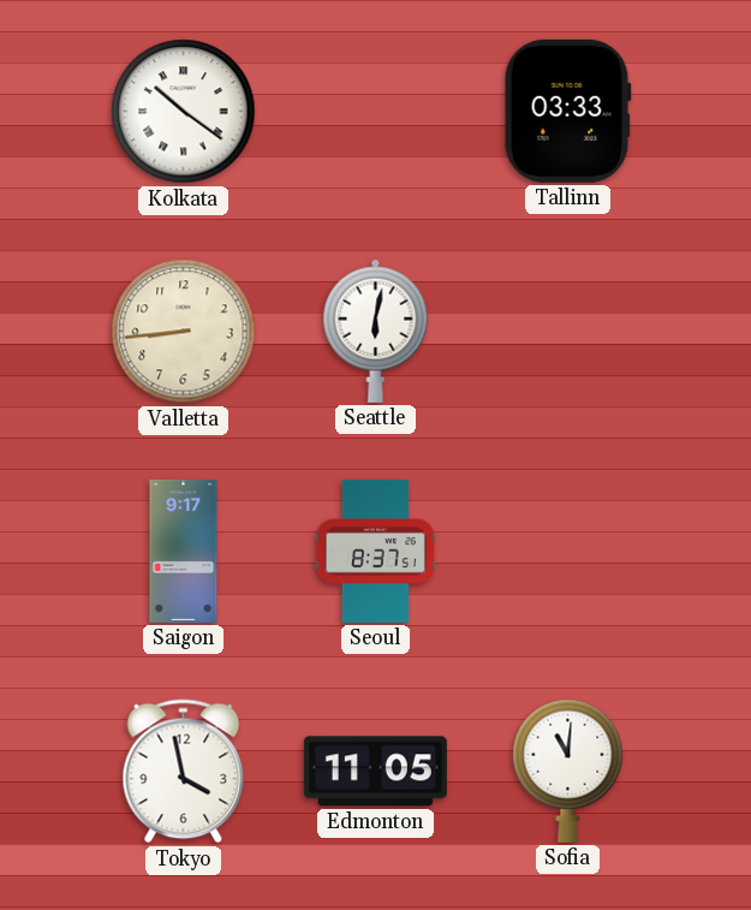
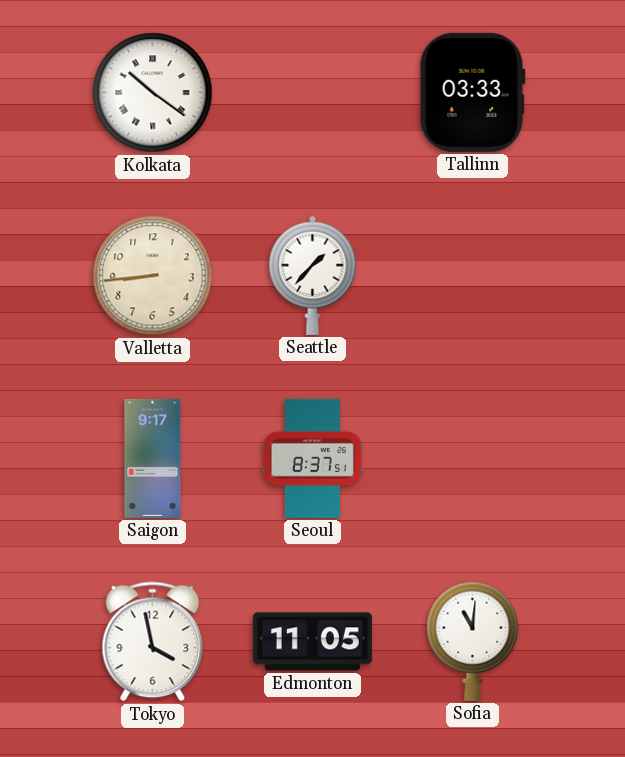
Seattle: 6:02 -> 1:37 (313, 275)
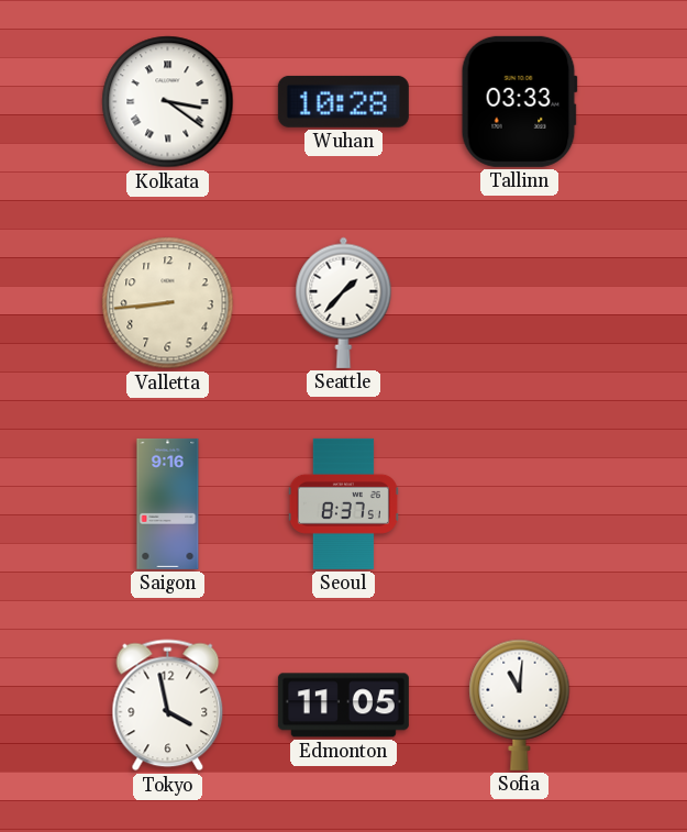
Kolkata: 10:21 -> 3:21 (168, 102)
Wuhan: none -> 10:28 (343, 101)
Saigon: 9:17 -> 9:16 (168, 503)
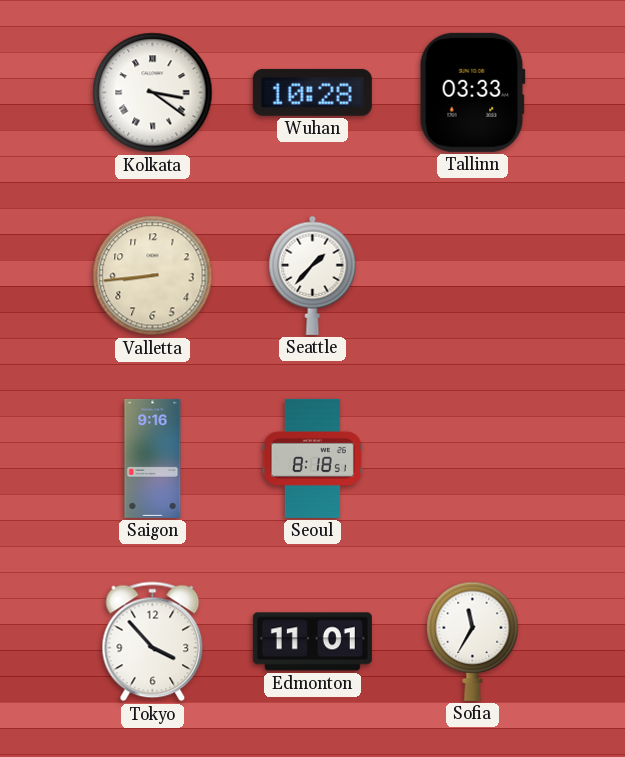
Seoul: 8:37 -> 8:18 (312, 458)
Tokyo: 3:58 -> 3:53 (153, 642)
Edmonton: 11:05 -> 11:01 (312, 642)
Sofia: 11:01 -> 11:35 (473, 641)
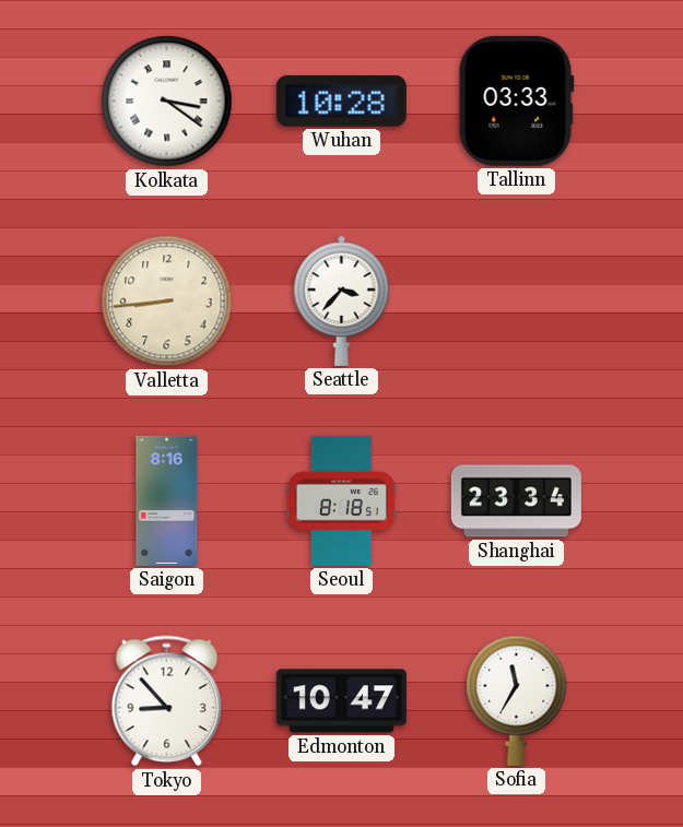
Seattle: 1:37 -> 3:37 (342, 300)
Saigon: 9:16 -> 8:16 (167, 500)
Shanghai: none -> 23:34 (516, 501)
Tokyo: 3:53 -> 8:53 (167, 701)
Edmonton: 11:01 -> 10:47 (341, 701)
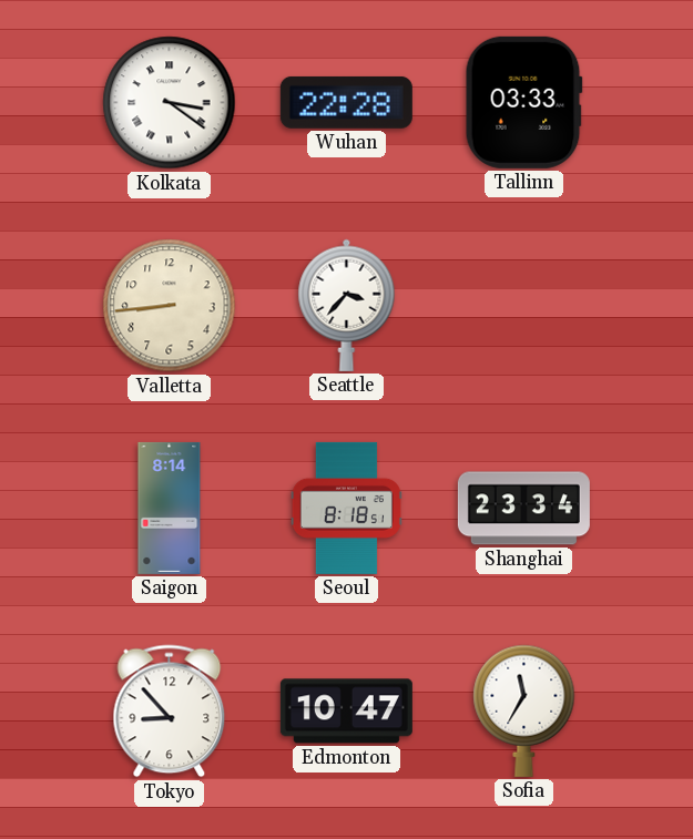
Wuhan: 10:28 -> 22:28 (346, 102)
Saigon: 8:16 -> 8:14 (170, 508)
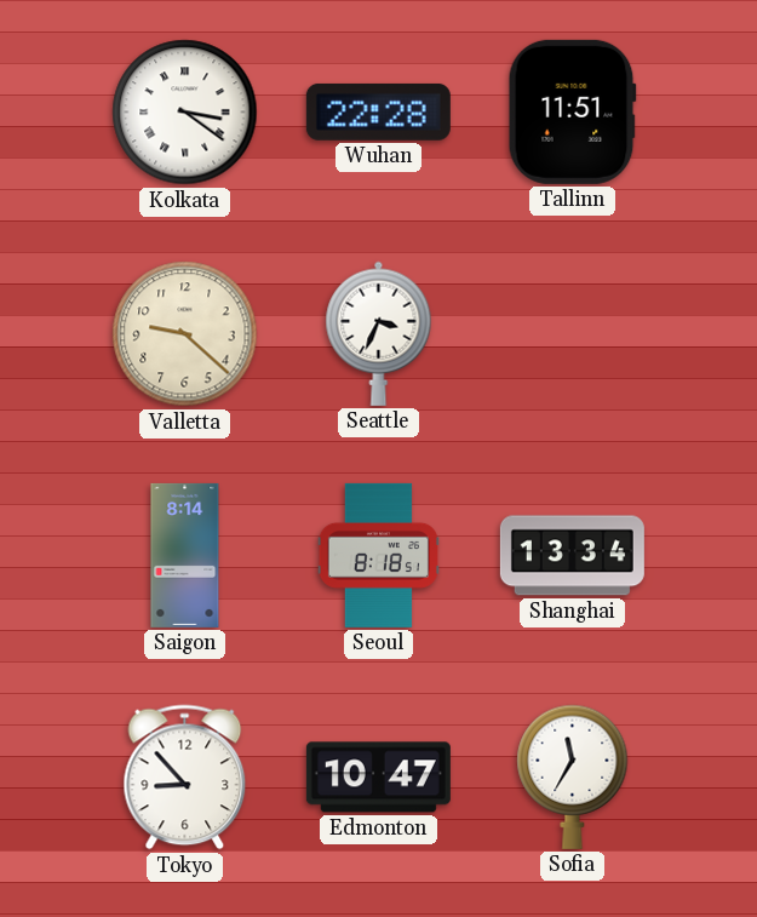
Tallinn: 03:33 -> 11:51 (572, 111)
Valletta: 8:44 -> 9:22 (185, 334)
Seattle: 3:37 -> 3:34 (379, 333)
Shanghai: 23:34 -> 13:34 (572, 556)
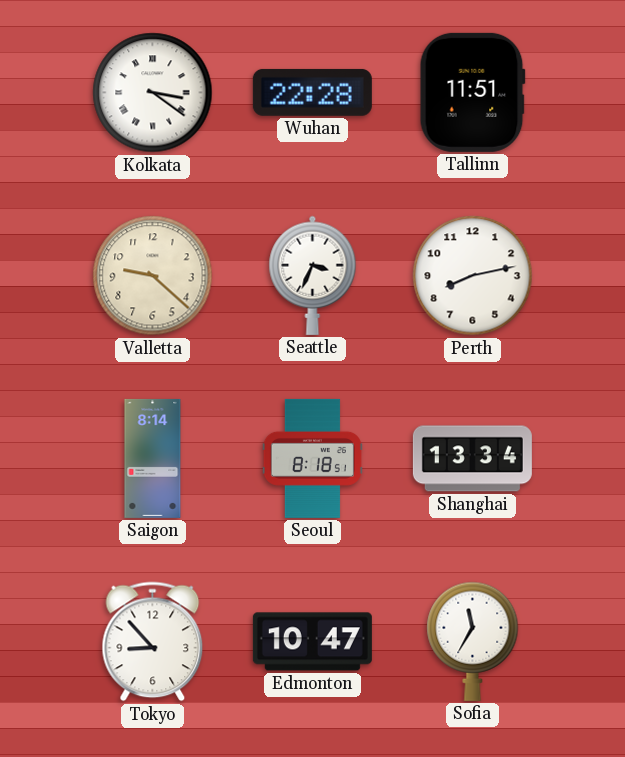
Perth: none -> 8:13 (473, 276)
